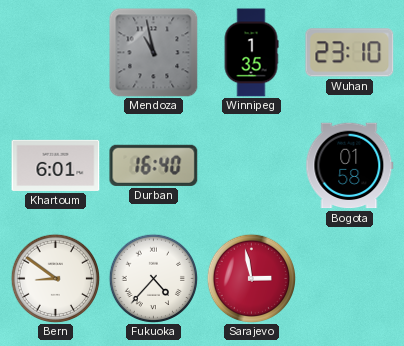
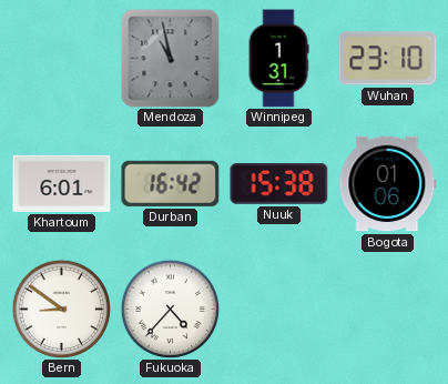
Winnipeg: 1:35 -> 1:31 (278, 59)
Durban: 16:40 -> 16:42 (171, 183)
Nuuk: none -> 15:38 (279, 184)
Bogota: 01:58 -> 01:06 (388, 184)
Sarajevo: 2:58 -> none (251, 278)
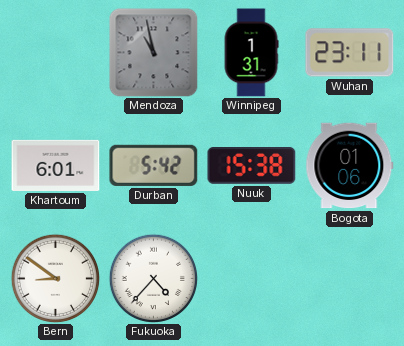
Wuhan: 23:10 -> 23:11 (350, 53)
Durban: 16:42 -> 5:42 (154, 165)
